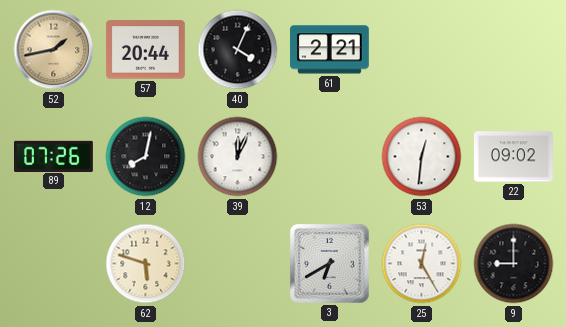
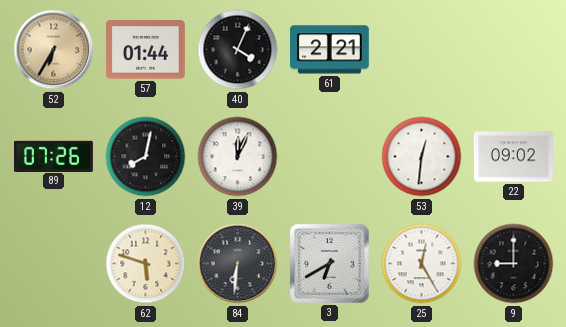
52: 1:43 -> 6:35 (54, 50)
57: 20:44 -> 01:44 (146, 50)
84: none -> 6:31 (238, 264)
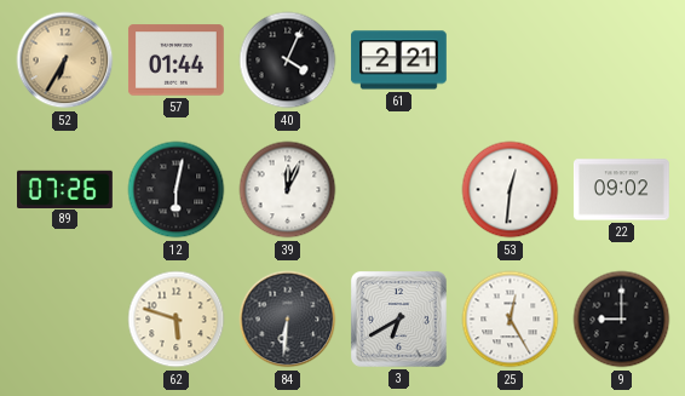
12: 8:02 -> 6:02 (177, 190)
